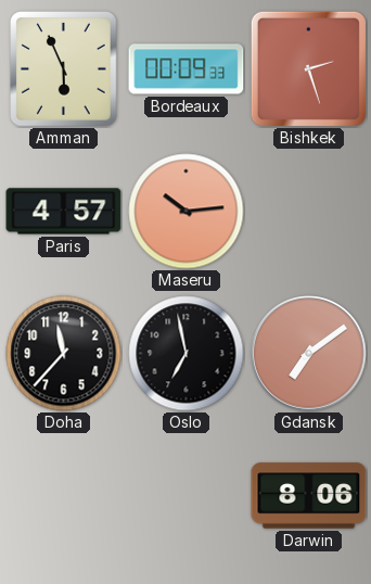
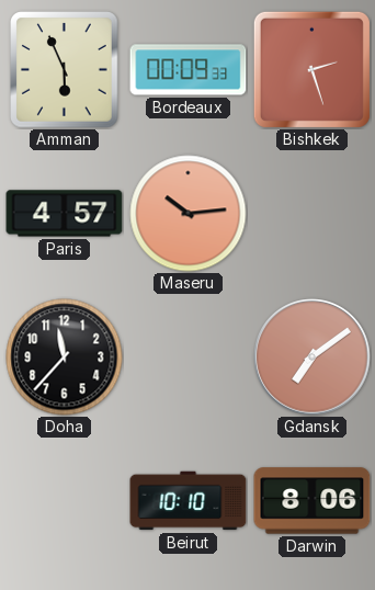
Oslo: 6:58 -> none (187, 354)
Beirut: none -> 10:10 (189, 501)
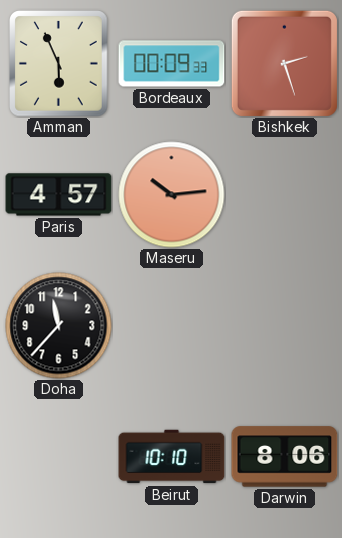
Gdansk: 7:09 -> none (312, 358)
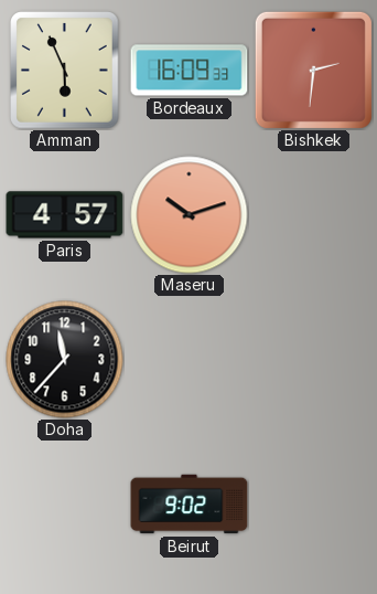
Bordeaux: 00:09 -> 16:09 (190, 71)
Bishkek: 2:27 -> 2:31 (313, 70)
Maseru: 10:14 -> 10:12 (190, 215)
Beirut: 10:10 -> 9:02 (190, 505)
Darwin: 8:06 -> none (285, 457)
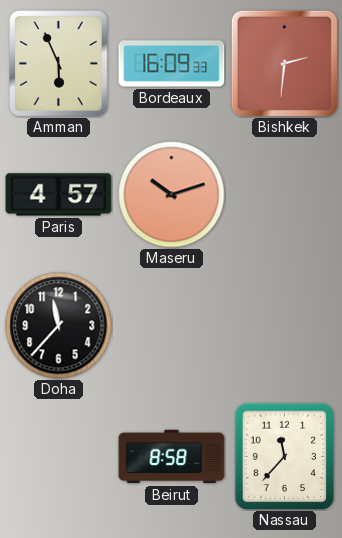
Beirut: 9:02 -> 8:58 (172, 457)
Nassau: none -> 11:37 (285, 456)
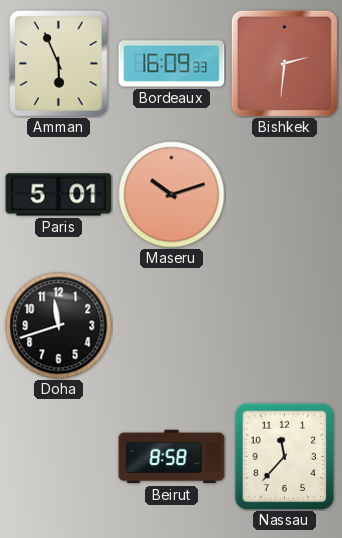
Paris: 4:57 -> 5:01 (59, 195)
Doha: 11:37 -> 11:42 (59, 326)
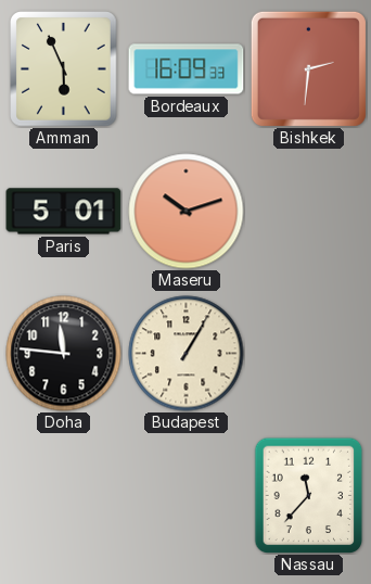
Doha: 11:42 -> 11:46 (64, 354)
Budapest: none -> 1:05 (187, 354)
Beirut: 8:58 -> none (172, 457)
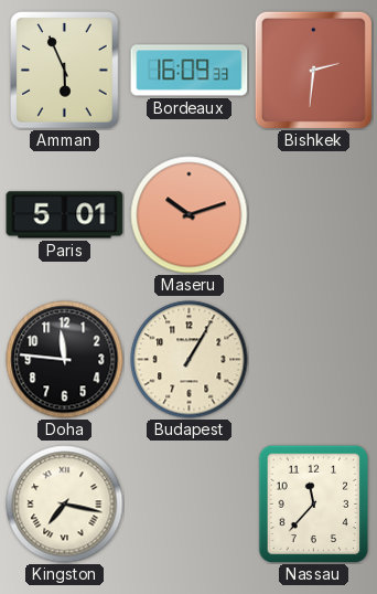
Kingston: none -> 7:17 (65, 505)
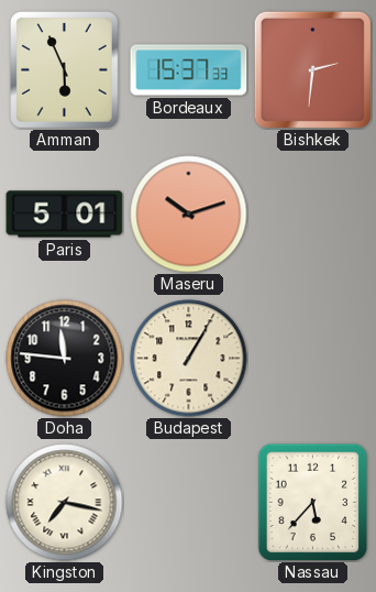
Bordeaux: 16:09 -> 15:37 (189, 70)
Nassau: 11:37 -> 5:37 (313, 502)
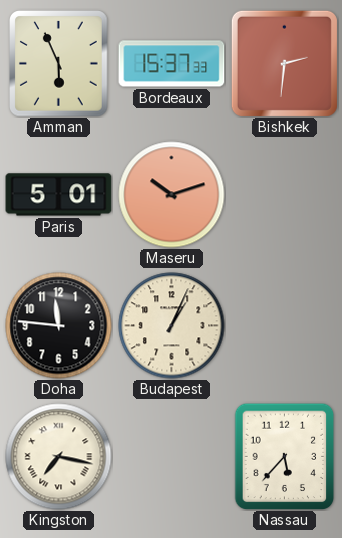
Budapest: 1:05 -> 1:04 (172, 326)
